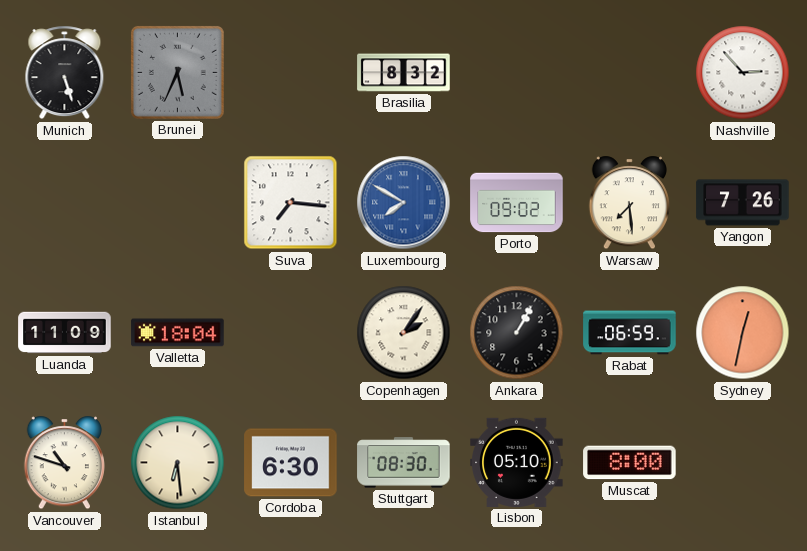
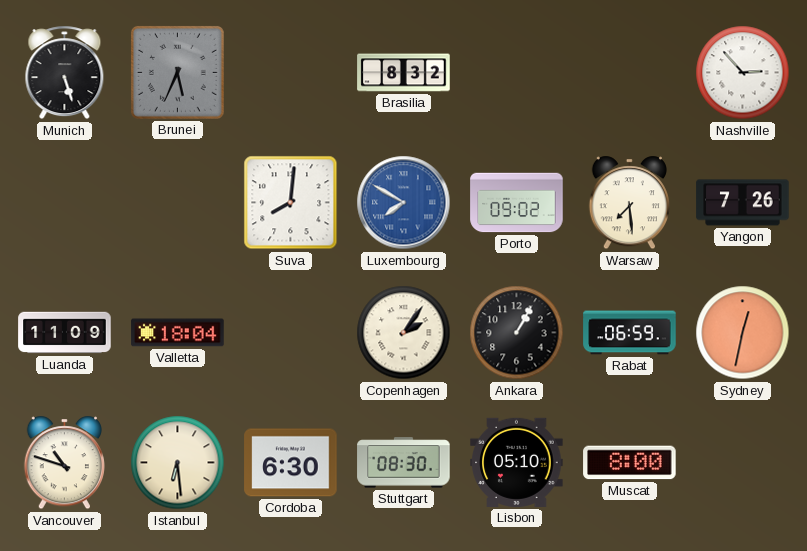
Suva: 7:16 -> 8:01 (291, 203)
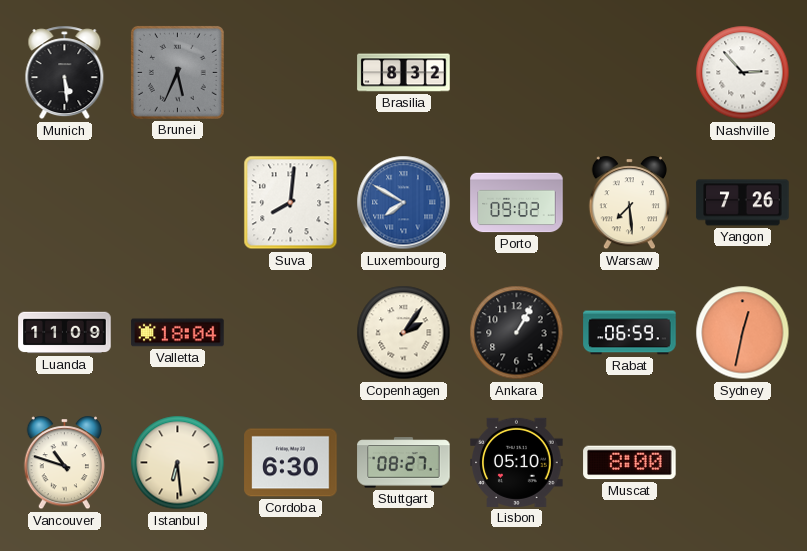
Munich: 5:27 -> 5:29 (65, 73)
Stuttgart: 08:30 -> 08:27 (404, 463)
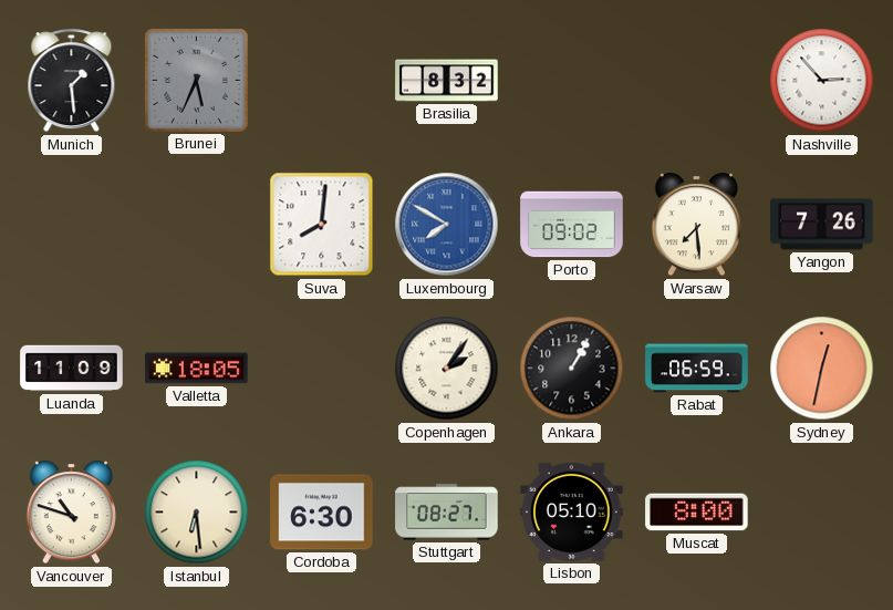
Munich: 5:29 -> 1:29 (72, 81)
Valletta: 18:04 -> 18:05 (197, 369)
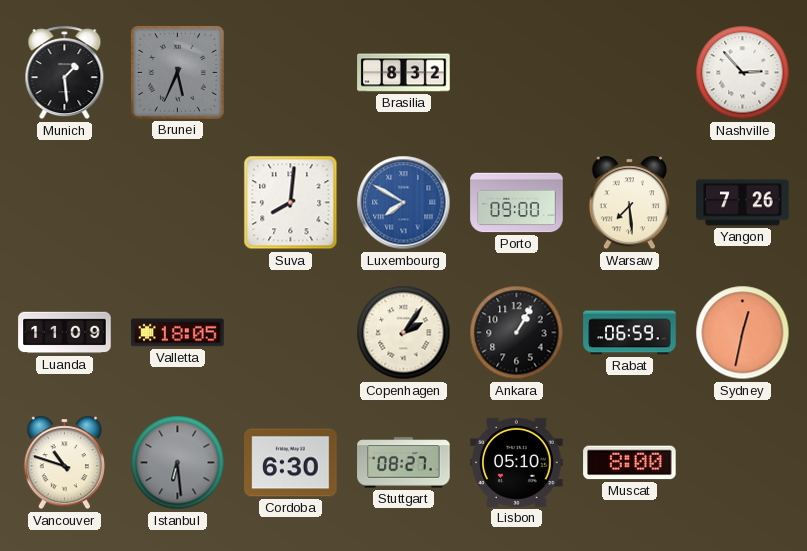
Porto: 09:02 -> 09:00 (517, 203)
Istanbul dial: cream -> grey (178, 463)
